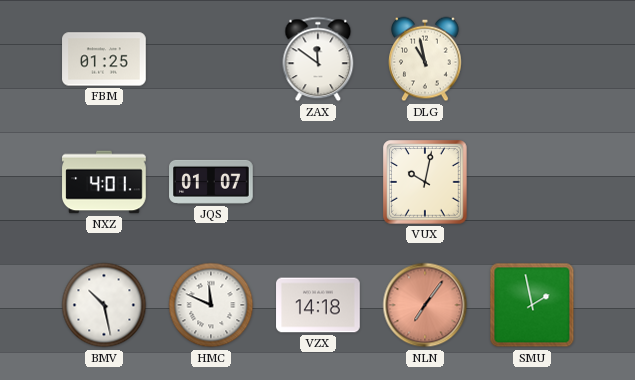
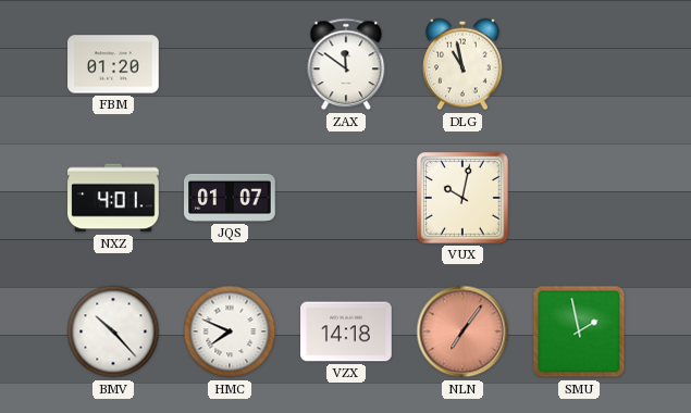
FBM: 01:25 -> 01:20 (113, 64)
BMV: 10:28 -> 10:23 (113, 331)
HMC: 11:49 -> 7:49 (230, 331)
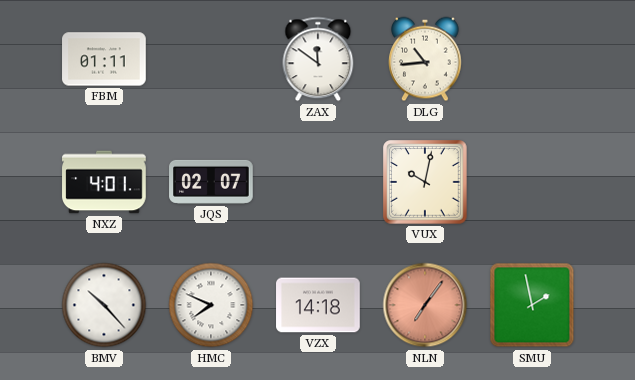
FBM: 01:20 -> 01:11 (104, 59)
DLG: 10:58 -> 10:44 (426, 59)
JQS: 01:07 -> 02:07 (211, 182)
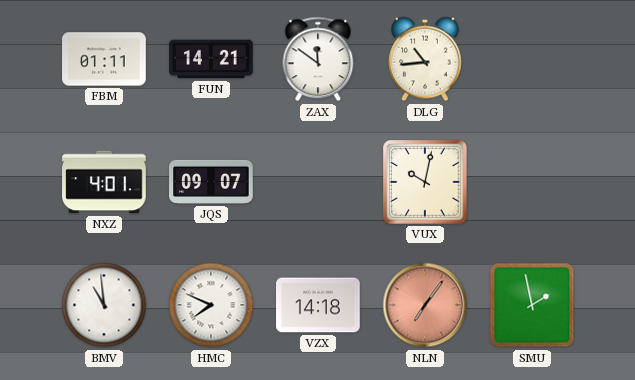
FUN: none -> 14:21 (211, 59)
JQS: 02:07 -> 09:07 (211, 182)
BMV: 10:23 -> 10:59 (104, 305)
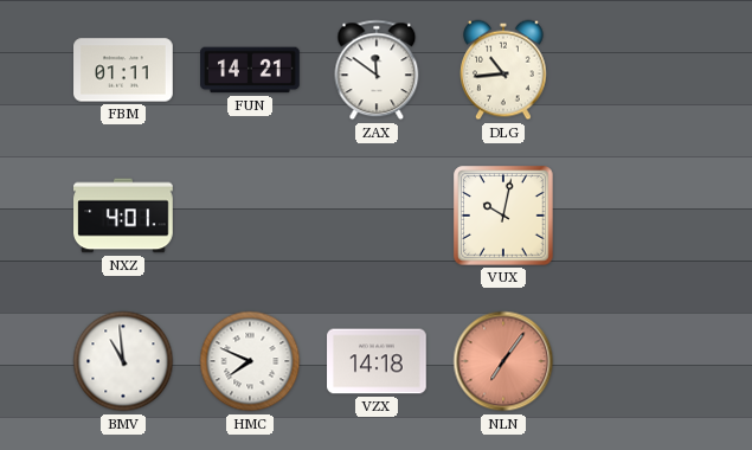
JQS: 09:07 -> none (211, 182)
SMU: 1:58 -> none (532, 305)
